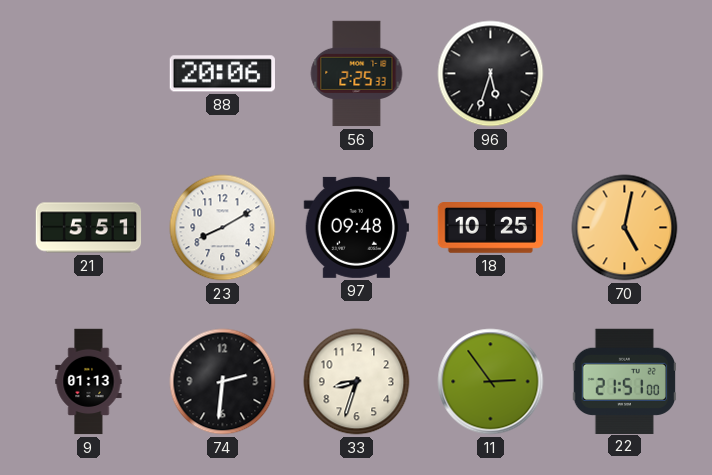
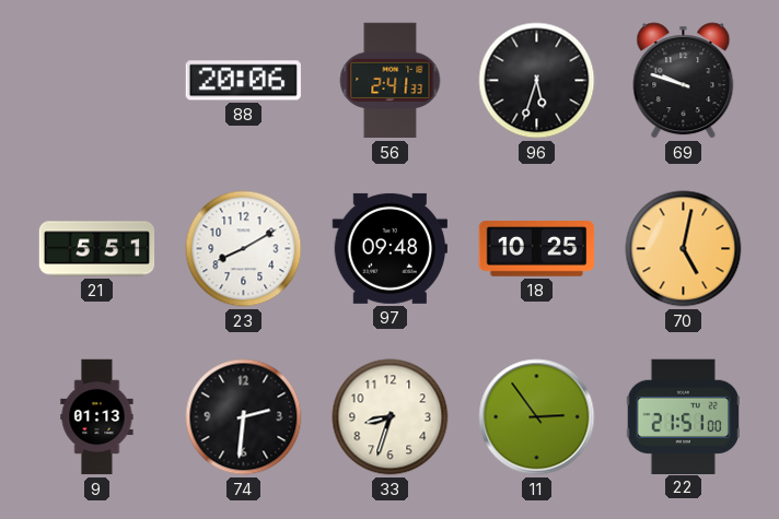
56: 2:25 -> 2:41 (391, 81)
69: none -> 9:48 (684, 81)
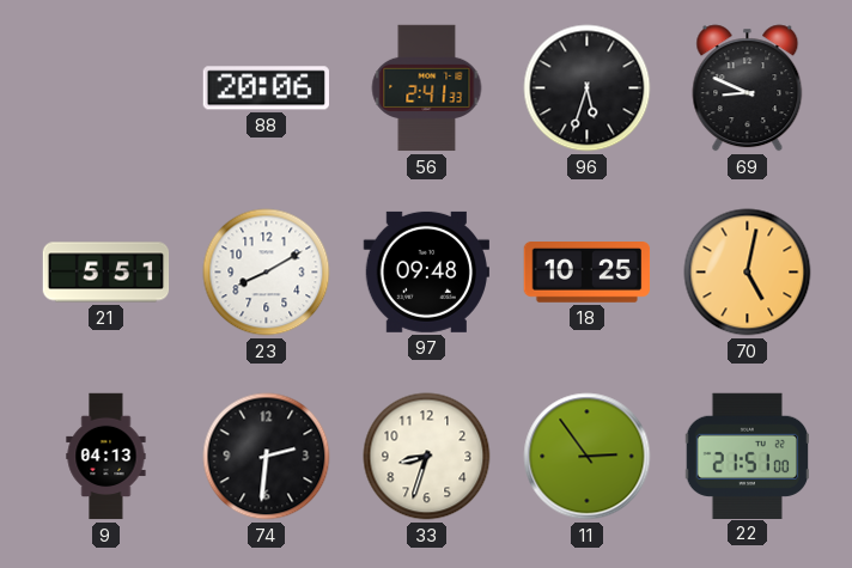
69: 9:48 -> 8:49 (748, 88)
9: 01:13 -> 04:13 (106, 457)
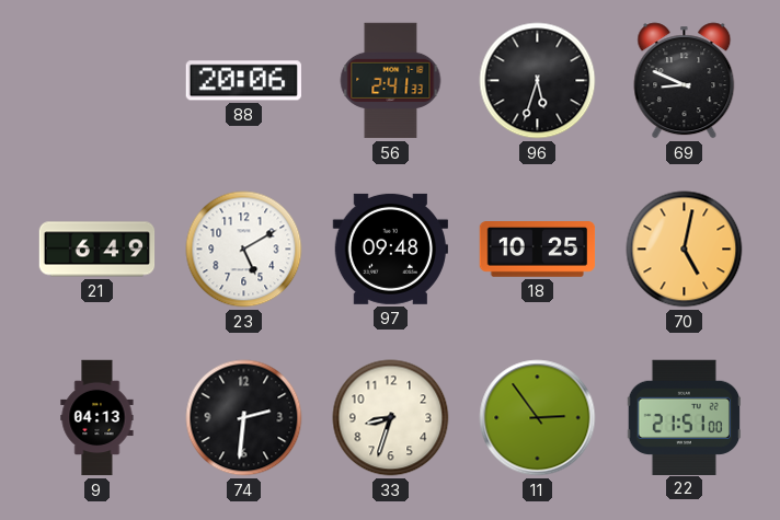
21: 5:51 -> 6:49 (97, 250)
23: 8:10 -> 5:10 (244, 250)
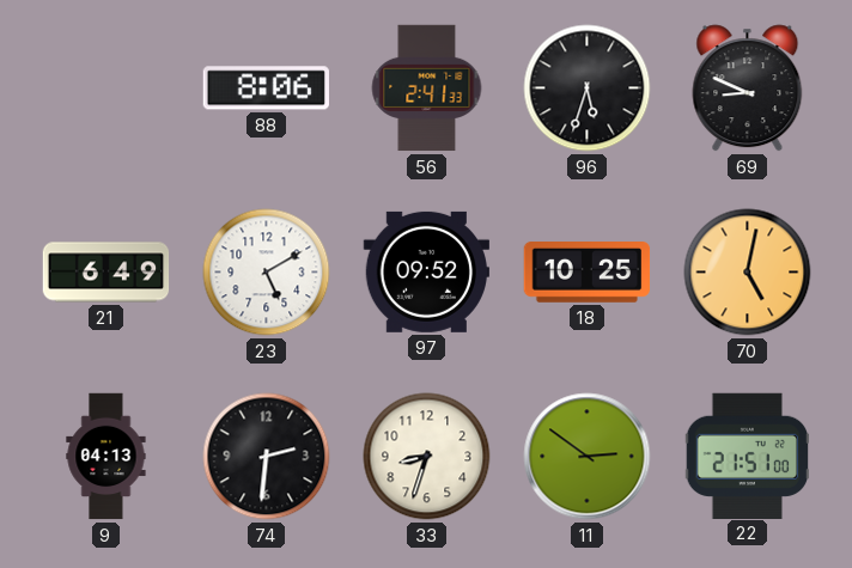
88: 20:06 -> 8:06 (266, 88)
97: 09:48 -> 09:52 (426, 271)
11: 2:54 -> 2:51 (588, 457)
